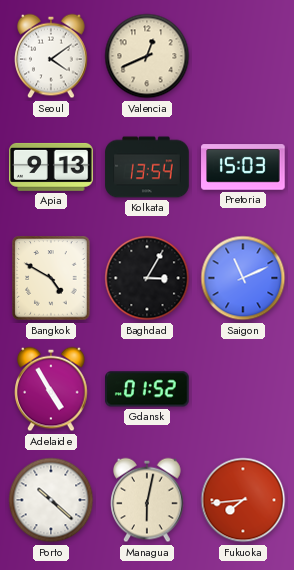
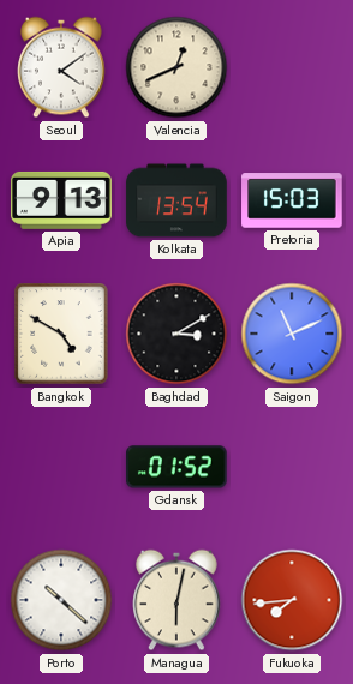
Baghdad: 3:05 -> 3:10 (176, 334)
Adelaide: 4:55 -> none (51, 389)
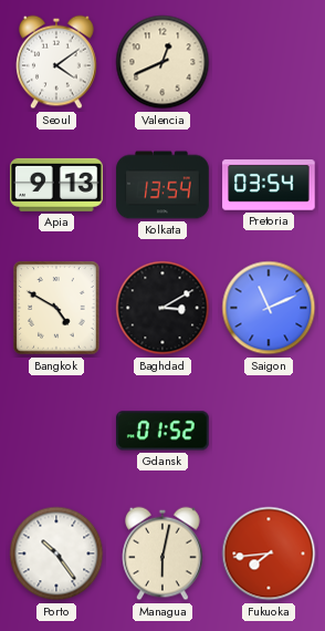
Pretoria: 15:03 -> 03:54 (269, 185)
Porto: 10:22 -> 10:24 (56, 554)
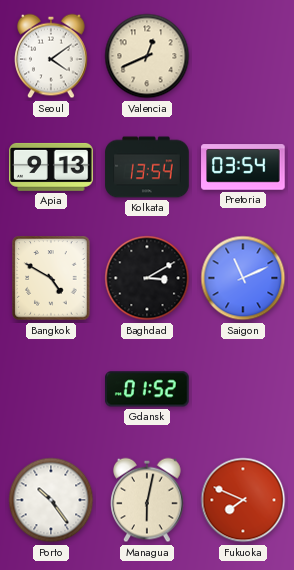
Fukuoka: 7:44 -> 7:49 (243, 500)
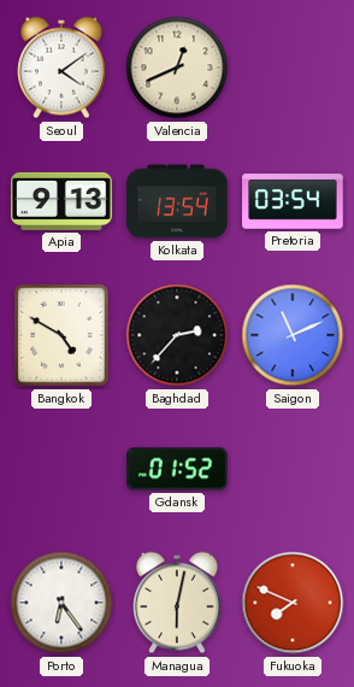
Baghdad: 3:10 -> 2:37 (177, 335)
Porto: 10:24 -> 6:24 (61, 603)
